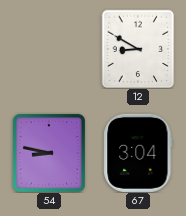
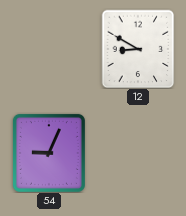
54: 8:47 -> 9:04 (49, 153)
67: 3:04 -> none (138, 153)
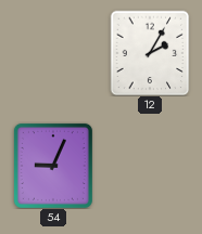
12: 8:50 -> 2:05 (150, 53)
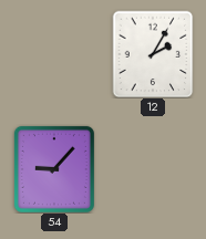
54: 9:04 -> 9:07 (54, 169)
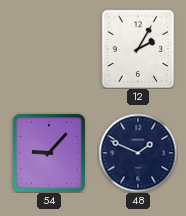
48: none -> 1:49 (138, 153)
